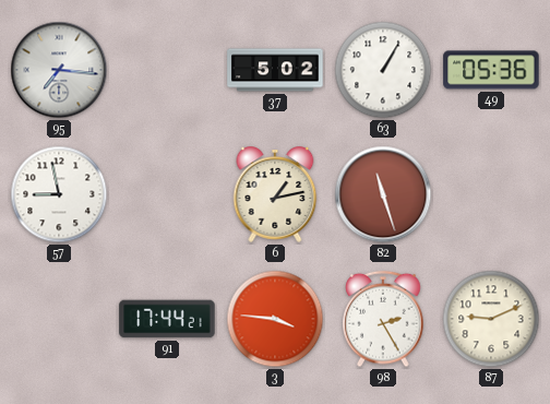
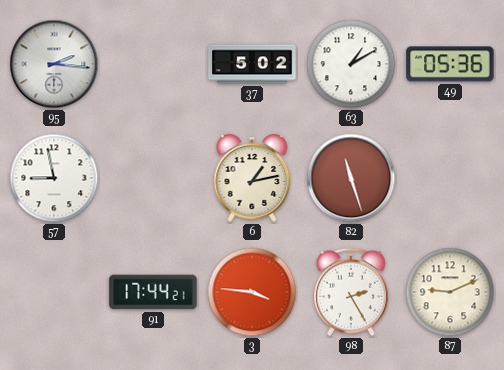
95: 7:16 -> 2:16 (54, 64)
63: 1:05 -> 1:10 (351, 64)
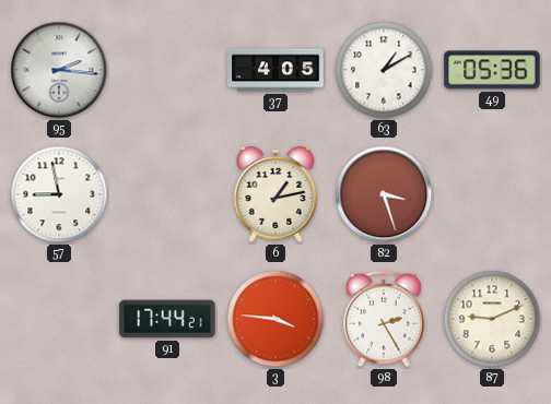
37: 5:02 -> 4:05 (275, 70)
82: 11:27 -> 3:27 (384, 194)
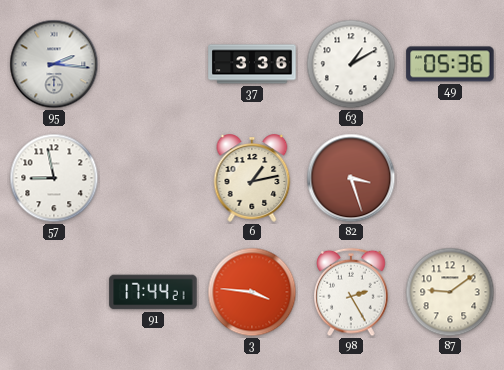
37: 4:05 -> 3:36 (252, 64)
87: 9:11 -> 9:09 (450, 292)
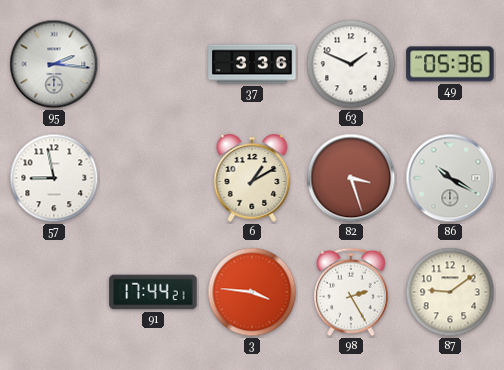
63: 1:10 -> 1:49 (351, 64)
6: 1:13 -> 1:10 (252, 178)
86: none -> 10:20 (450, 178)
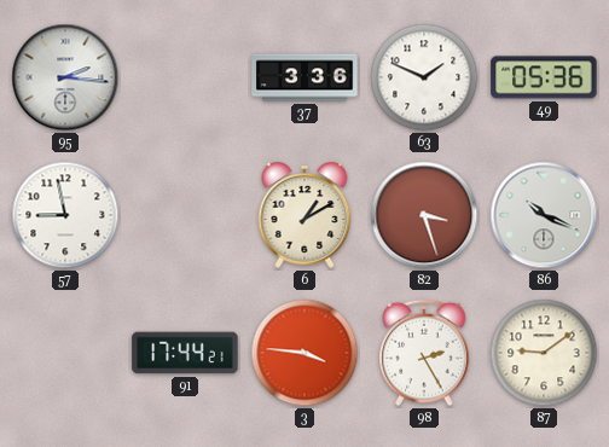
86: 10:20 -> 10:19 (544, 215)
